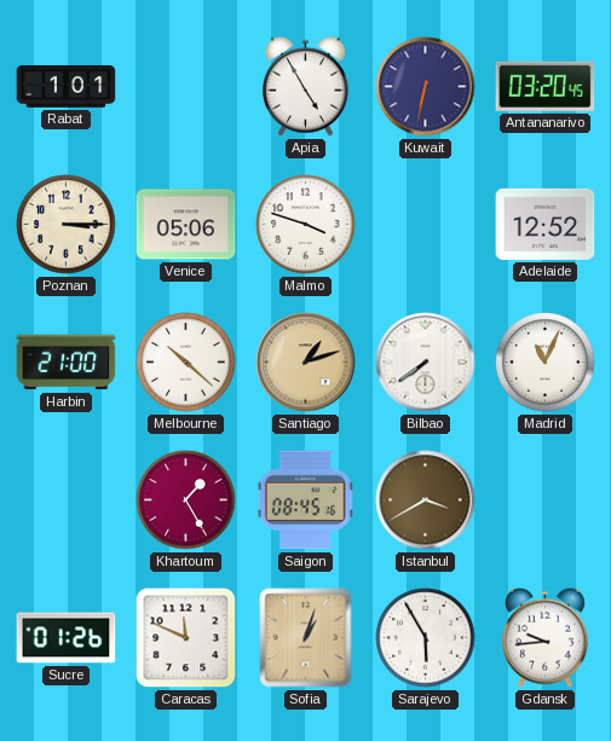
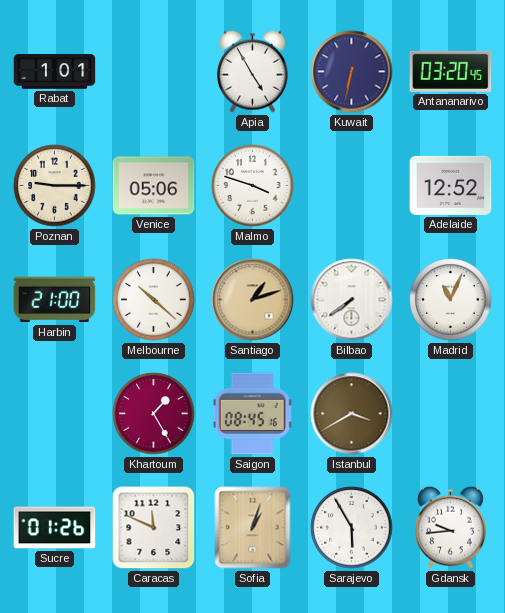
Poznan: 3:15 -> 9:15 (55, 186)
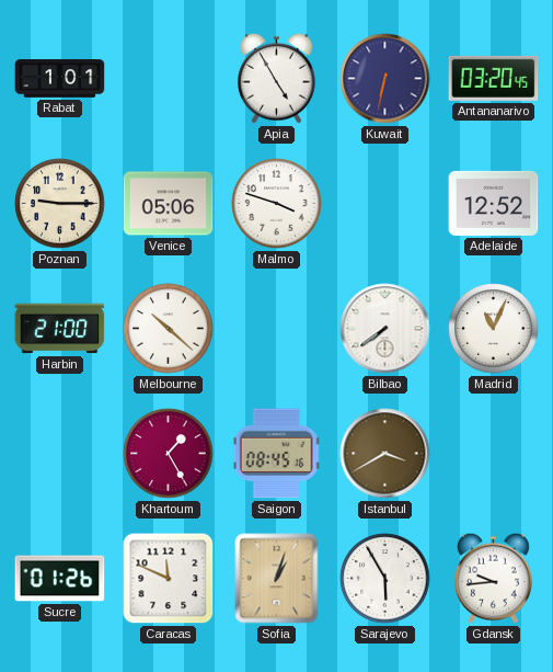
Santiago: 1:12 -> none (253, 300)
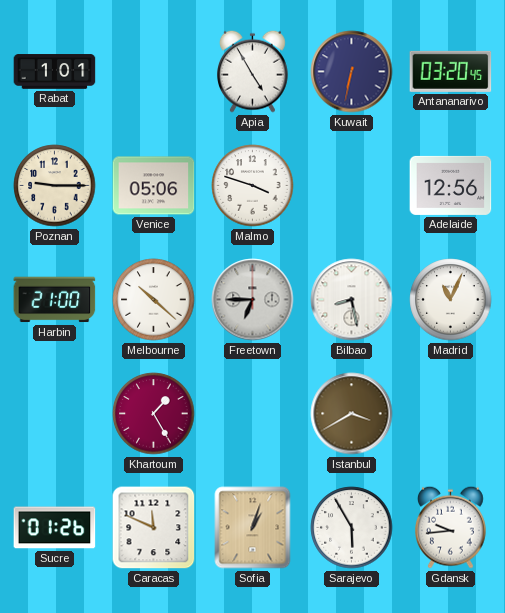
Adelaide: 12:52 -> 12:56 (451, 185)
Freetown: none -> 6:45 (253, 300)
Bilbao: 7:39 -> 8:28 (352, 300)
Saigon: 08:45 -> none (277, 454)
